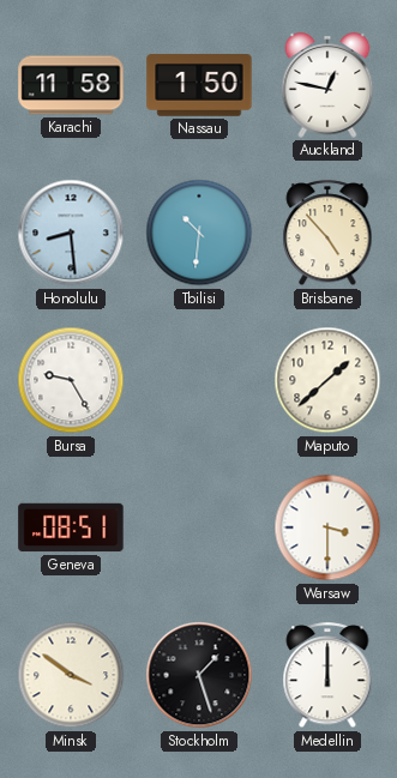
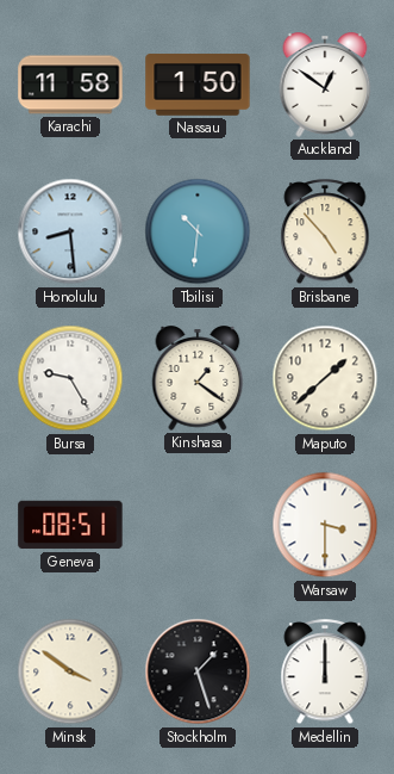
Auckland: 12:47 -> 12:51 (325, 85)
Kinshasa: none -> 1:21 (198, 378)
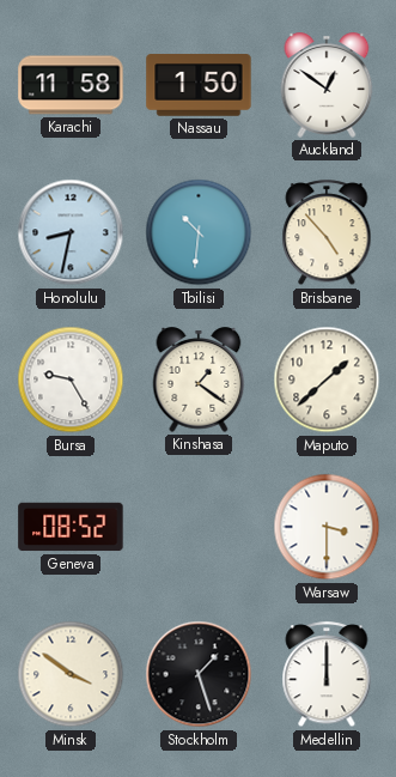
Honolulu: 8:29 -> 8:32 (71, 232)
Geneva: 08:51 -> 08:52 (71, 527)
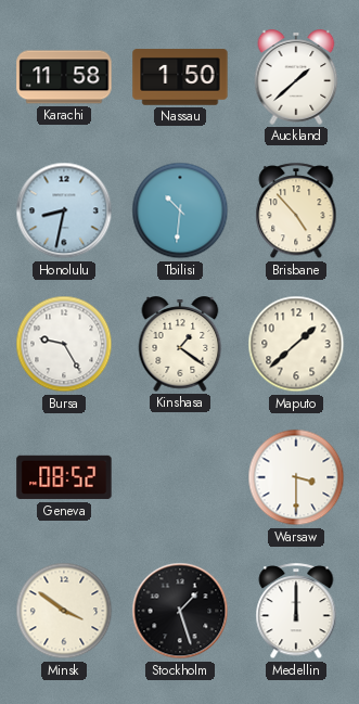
Auckland: 12:51 -> 1:38 (296, 77)
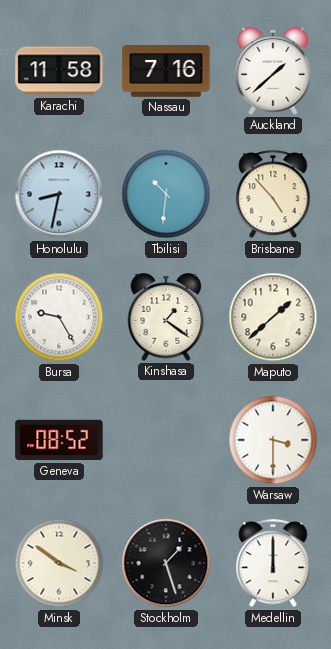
Nassau: 1:50 -> 7:16 (166, 71)
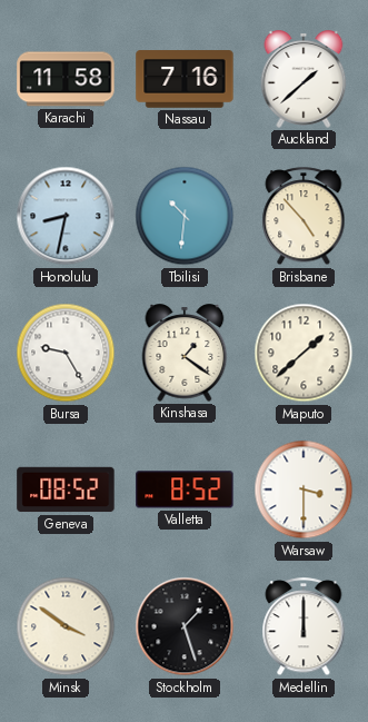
Valletta: none -> 8:52 (185, 489)
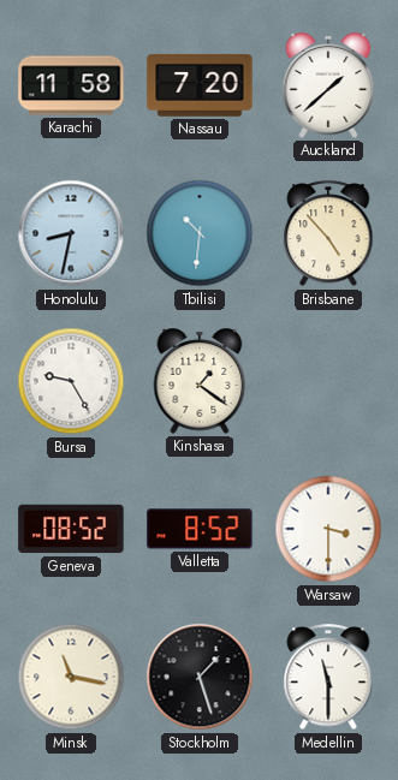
Nassau: 7:16 -> 7:20 (200, 85)
Maputo: 1:38 -> none (304, 353)
Minsk: 3:51 -> 11:17 (71, 677)
Medellin: 12:00 -> 11:30 (328, 678)
